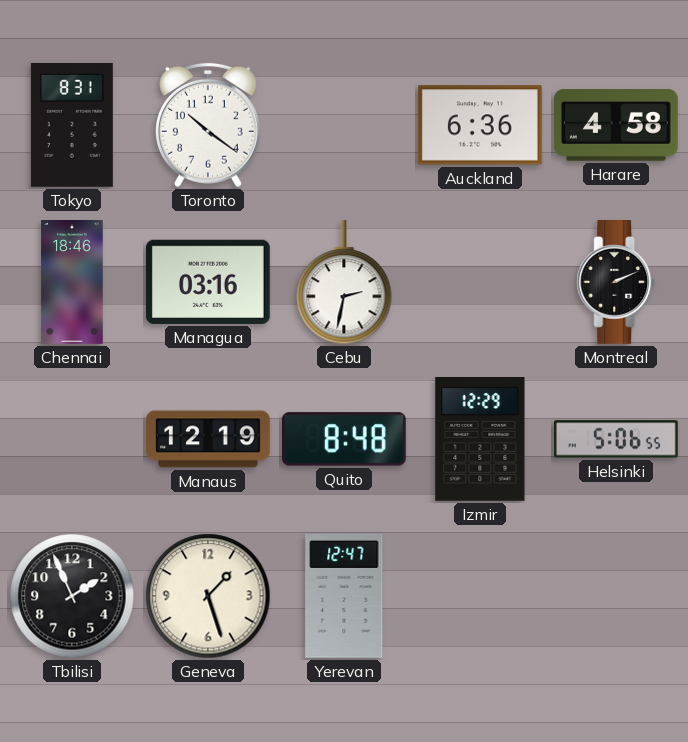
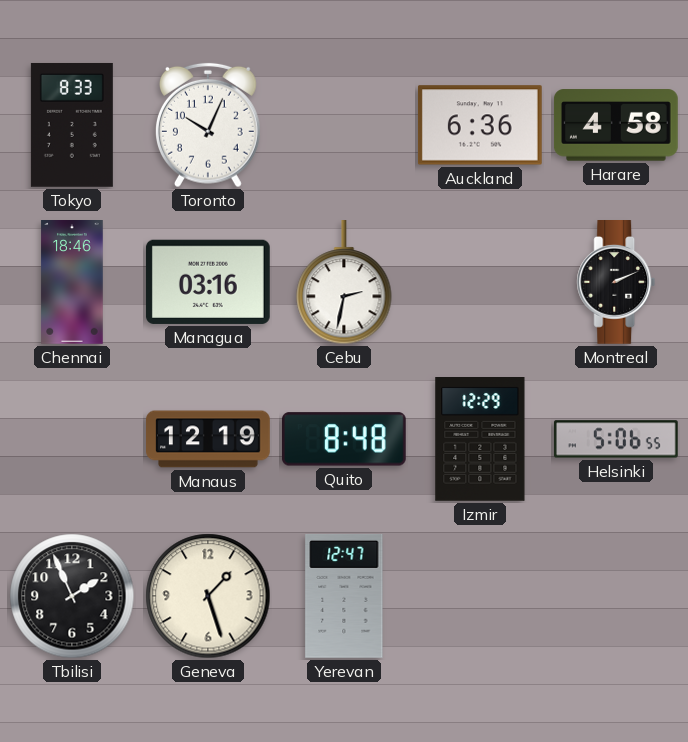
Tokyo: 8:31 -> 8:33 (72, 125)
Toronto: 10:21 -> 10:04 (208, 125)
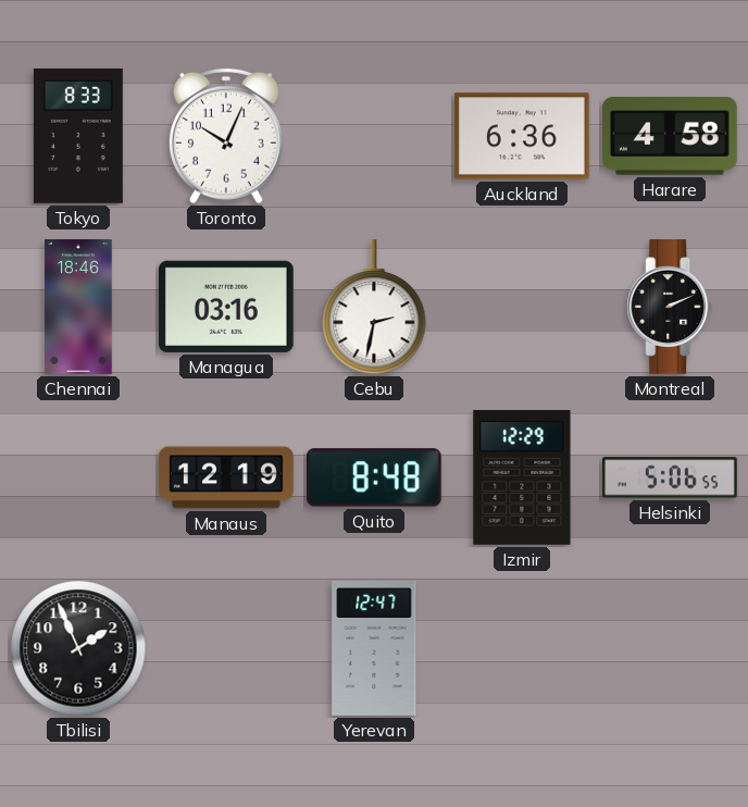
Geneva: 1:27 -> none (208, 596)
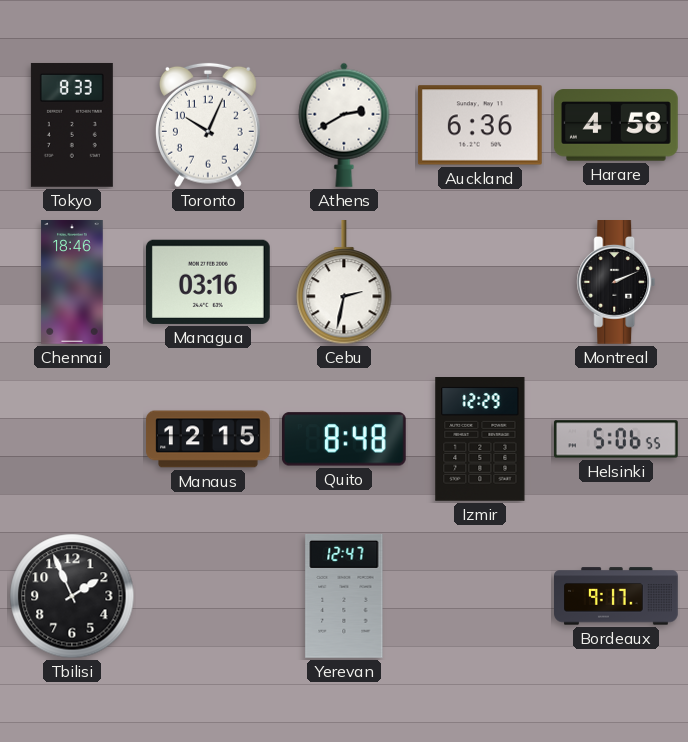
Athens: none -> 2:40 (344, 125)
Manaus: 12:19 -> 12:15 (208, 439)
Bordeaux: none -> 9:17 (617, 596)
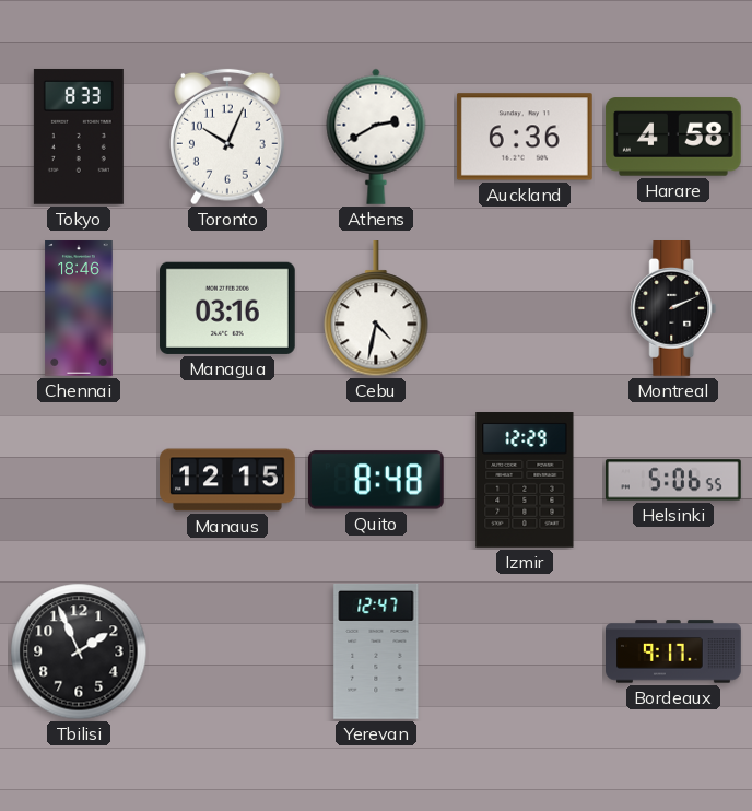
Cebu: 2:32 -> 4:32 (376, 308)
